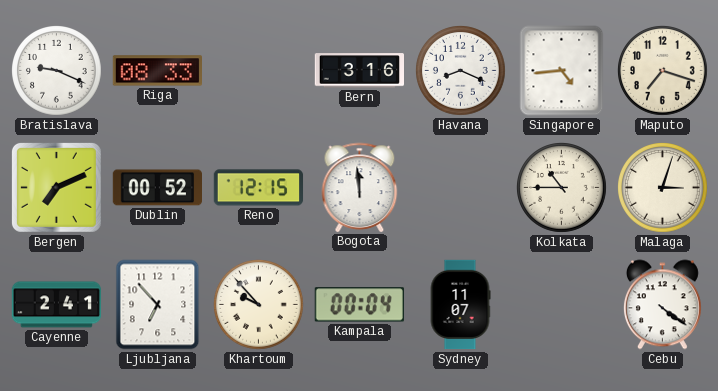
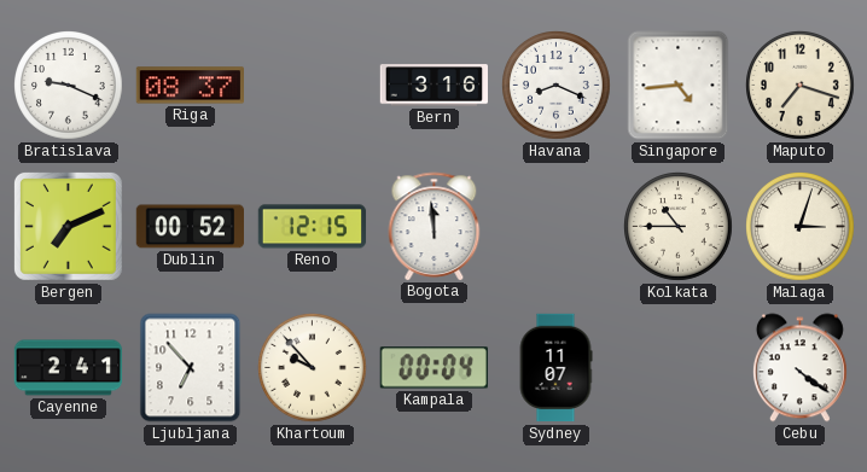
Riga: 08:33 -> 08:37 (190, 86)
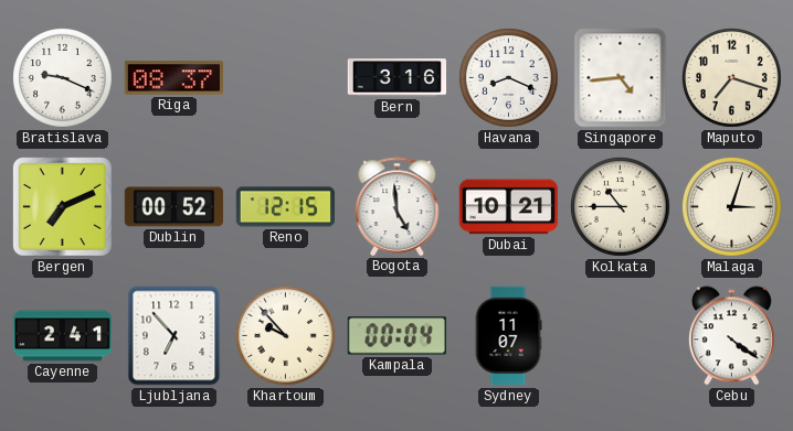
Bogota: 11:59 -> 4:59 (398, 206)
Dubai: none -> 10:21 (508, 207)
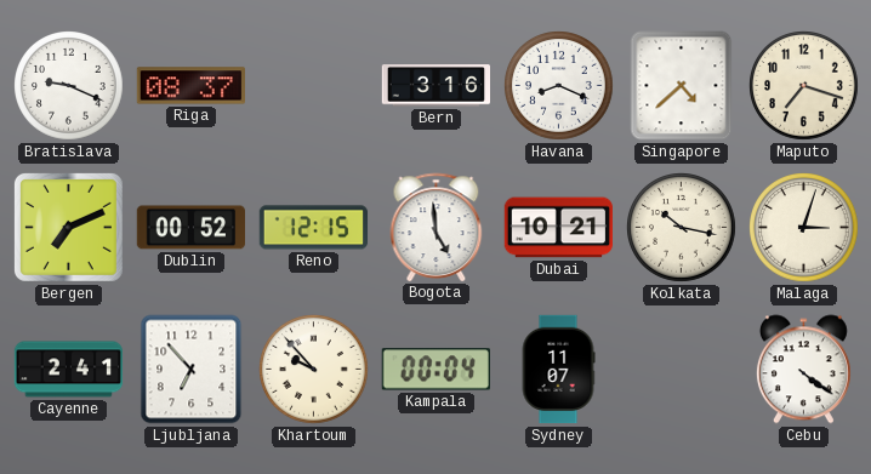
Singapore: 4:44 -> 4:38 (682, 86)
Kolkata: 10:45 -> 10:17 (682, 228)
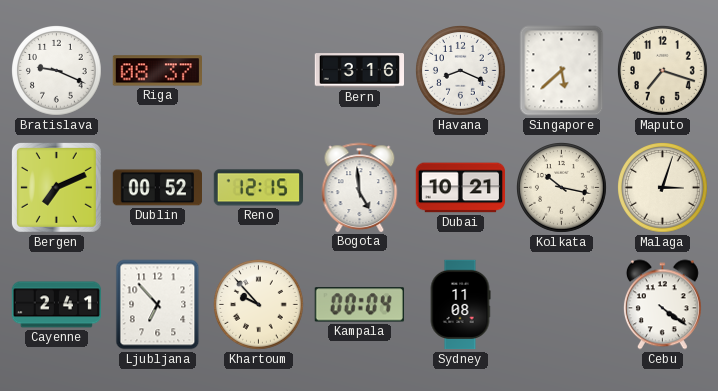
Singapore: 4:38 -> 5:38 (562, 71)
Sydney: 11:07 -> 11:08 (460, 305)
